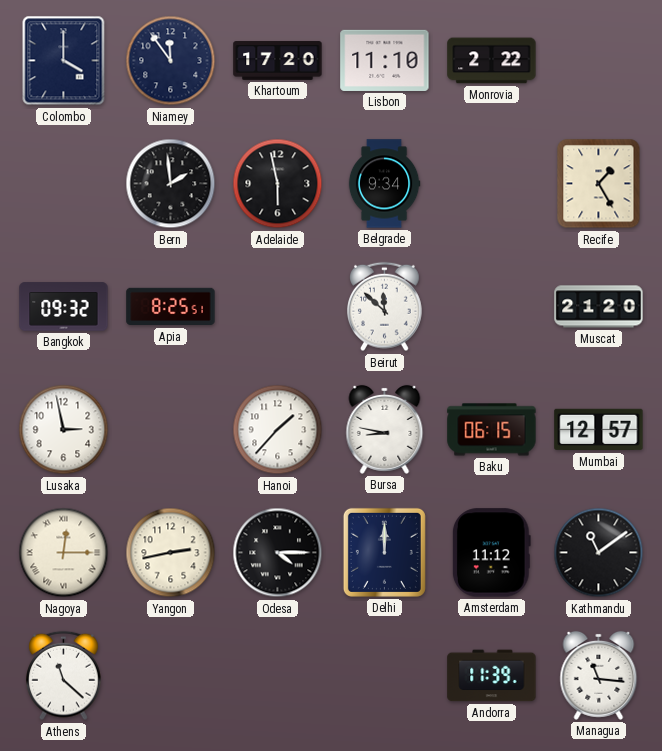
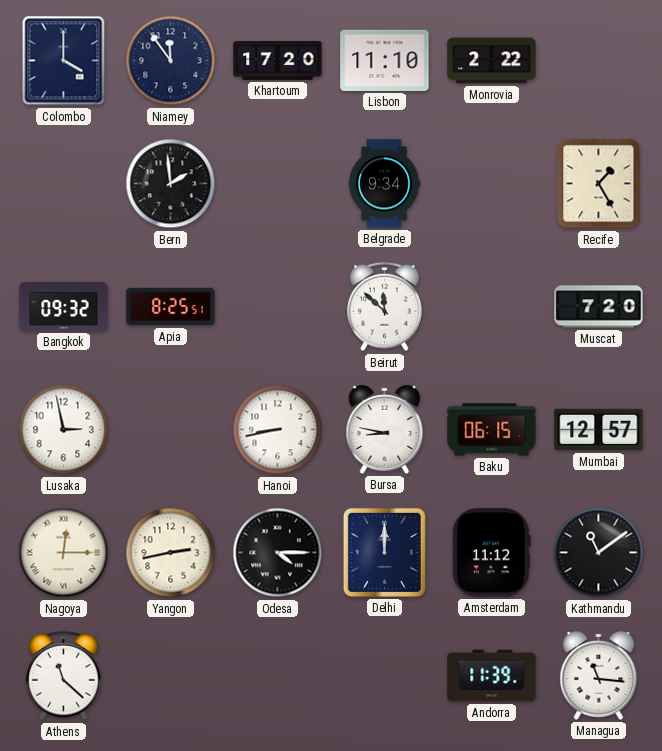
Adelaide: 5:58 -> none (278, 184)
Muscat: 21:20 -> 7:20 (599, 307)
Hanoi: 1:37 -> 8:43 (278, 430)
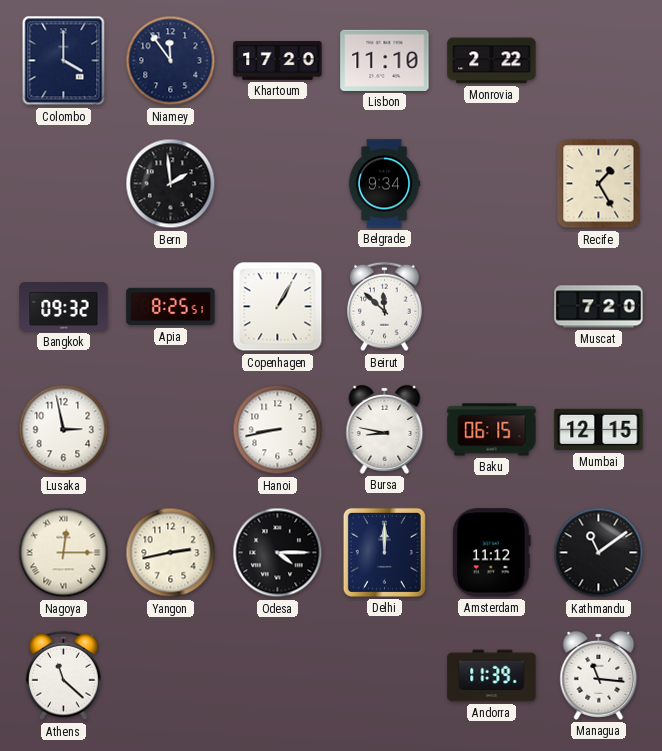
Copenhagen: none -> 1:05 (278, 307)
Mumbai: 12:57 -> 12:15 (599, 430)
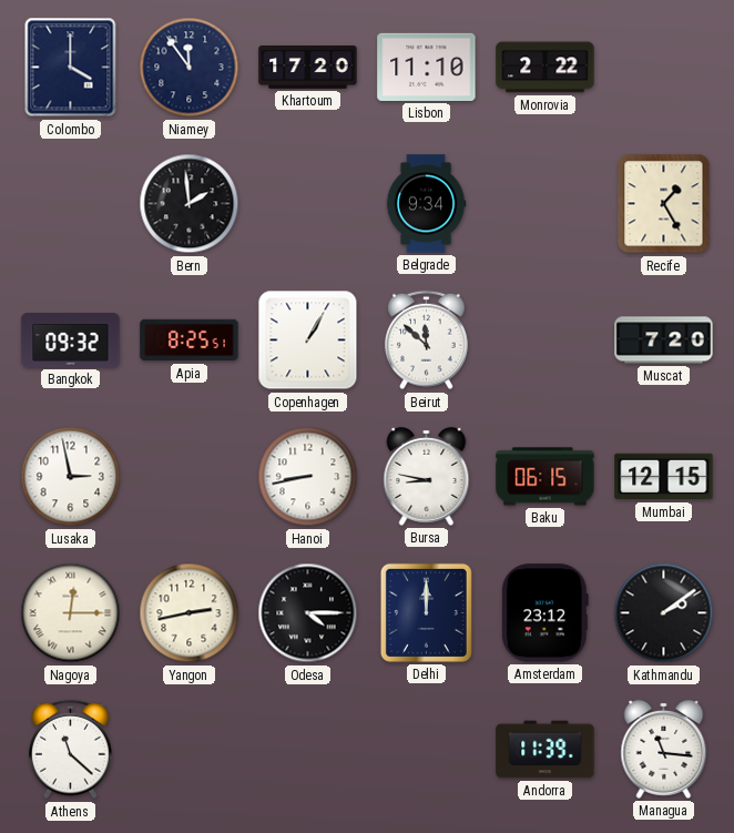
Amsterdam: 11:12 -> 23:12 (544, 613)
Kathmandu: 11:09 -> 2:09 (664, 613)
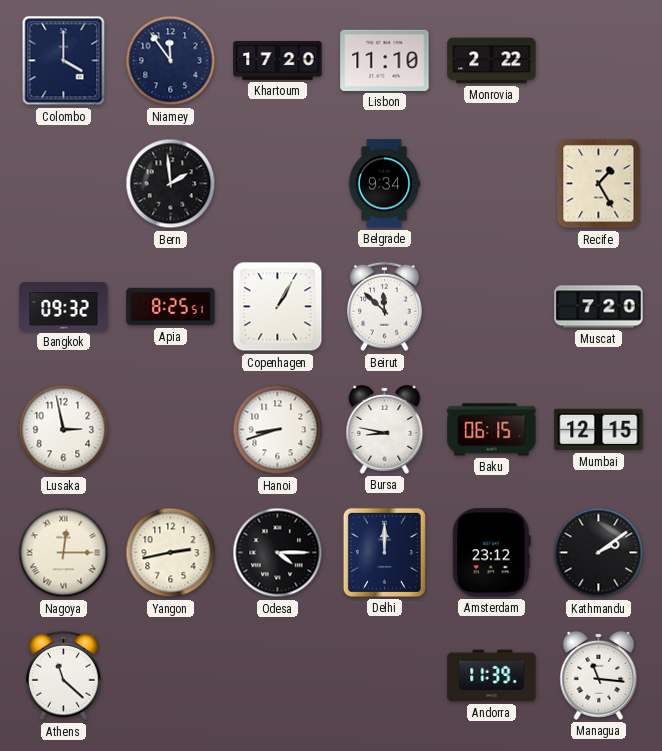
Hanoi: 8:43 -> 8:42 (278, 430)
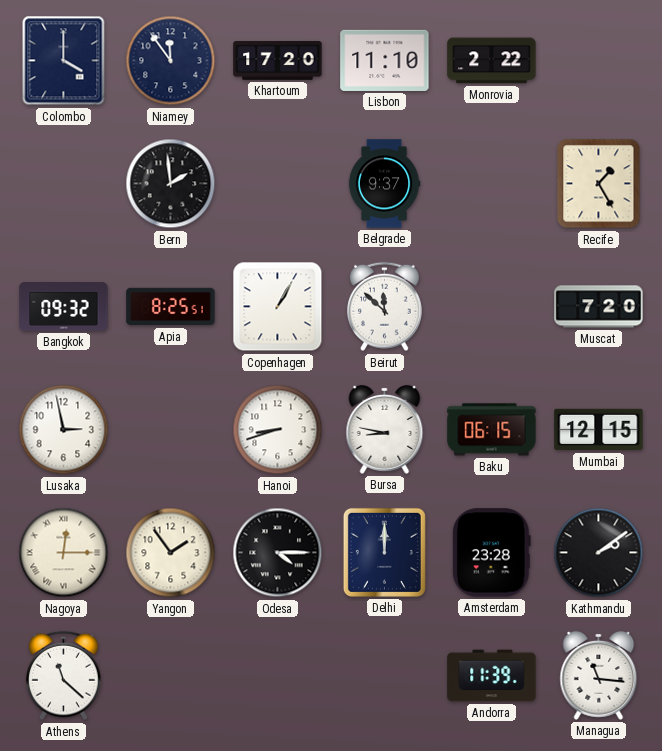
Belgrade: 9:34 -> 9:37 (384, 184)
Yangon: 2:43 -> 1:54 (171, 553)
Amsterdam: 23:12 -> 23:28 (491, 553)
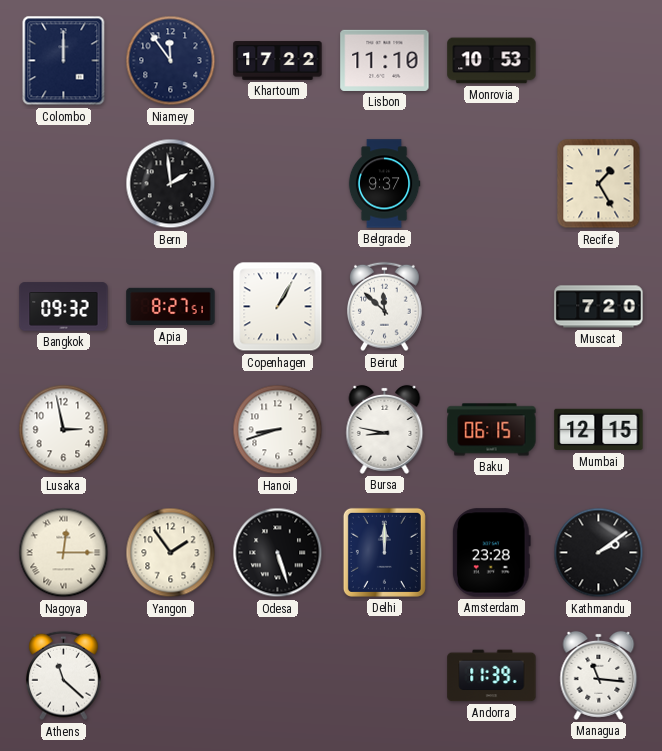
Colombo: 4:00 -> 12:00 (64, 61)
Khartoum: 17:20 -> 17:22 (278, 61)
Monrovia: 2:22 -> 10:53 (492, 61)
Apia: 8:25 -> 8:27 (171, 307)
Odesa: 4:15 -> 5:27 (278, 553)
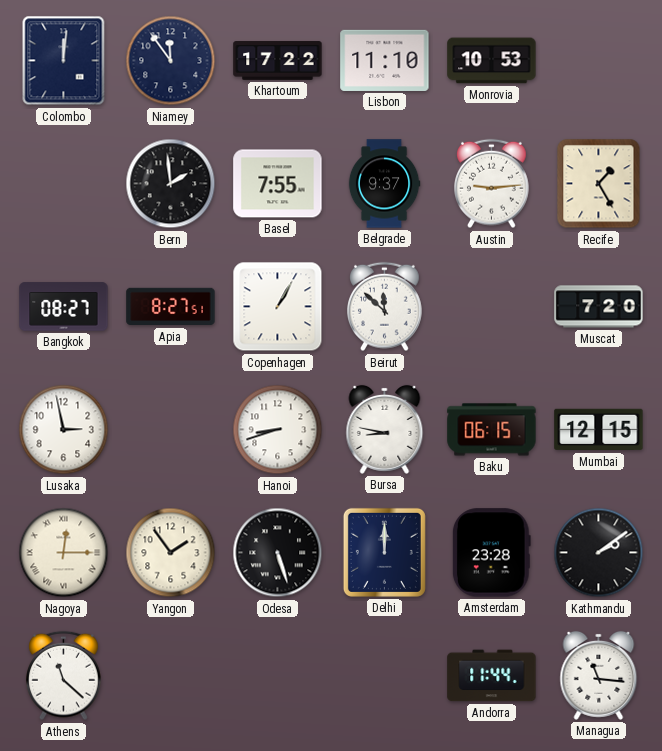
Colombo: 12:00 -> 12:01 (64, 61)
Basel: none -> 7:55 (278, 184)
Austin: none -> 9:14 (492, 184)
Bangkok: 09:32 -> 08:27 (64, 307)
Andorra: 11:39 -> 11:44 (492, 676)
